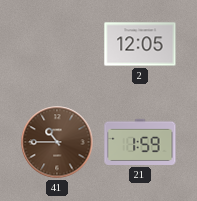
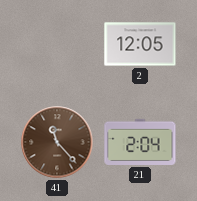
41: 10:45 -> 11:23 (57, 142)
21: 1:59 -> 2:04 (140, 142)
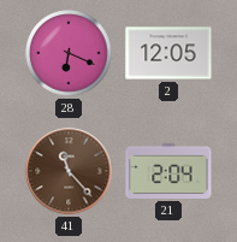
28: none -> 6:19 (69, 53)
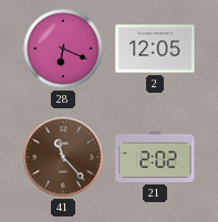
21: 2:04 -> 2:02 (155, 157)
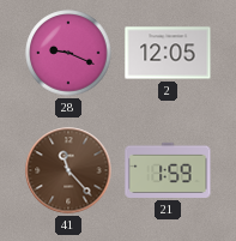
28: 6:19 -> 9:19 (68, 53)
21: 2:02 -> 1:59 (168, 170)
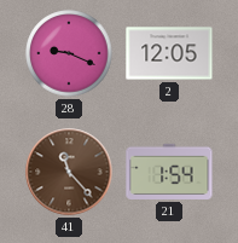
21: 1:59 -> 1:54 (169, 172)
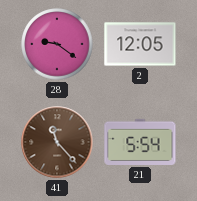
28: 9:19 -> 9:21 (57, 44)
21: 1:54 -> 5:54 (140, 142)
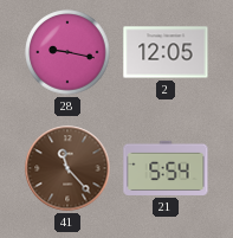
28: 9:21 -> 9:17 (67, 52)
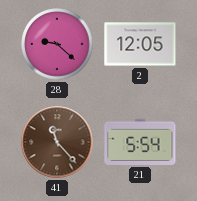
28: 9:17 -> 9:22 (57, 44)
